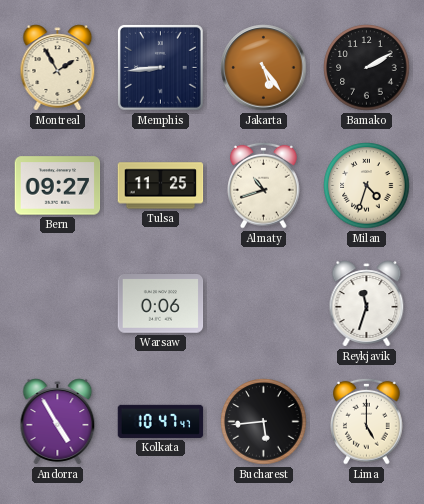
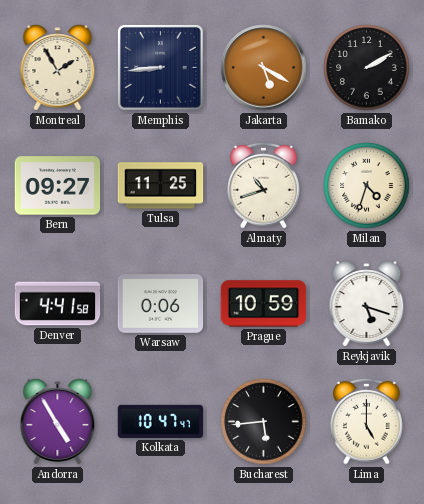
Jakarta: 5:24 -> 5:20 (264, 68)
Denver: none -> 4:41 (58, 304)
Prague: none -> 10:59 (264, 304)
Reykjavik: 11:33 -> 5:18 (367, 304)
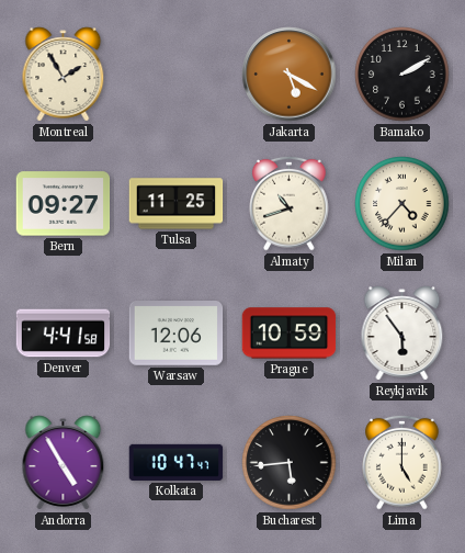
Memphis: 8:44 -> none (160, 67)
Milan: 4:33 -> 4:37 (402, 204)
Warsaw: 0:06 -> 12:06 (177, 334)
Reykjavik: 5:18 -> 5:54 (402, 334)
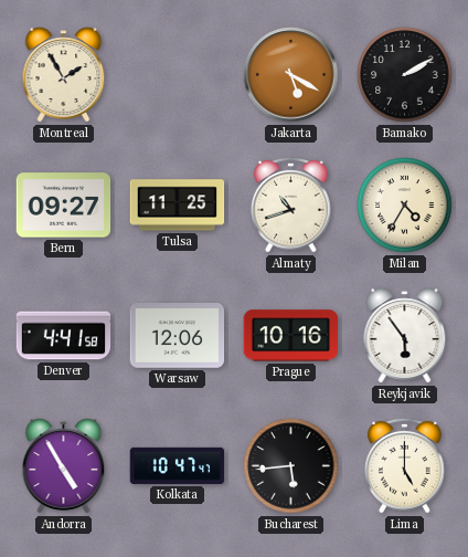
Milan: 4:37 -> 4:35 (405, 206)
Prague: 10:59 -> 10:16 (291, 336)
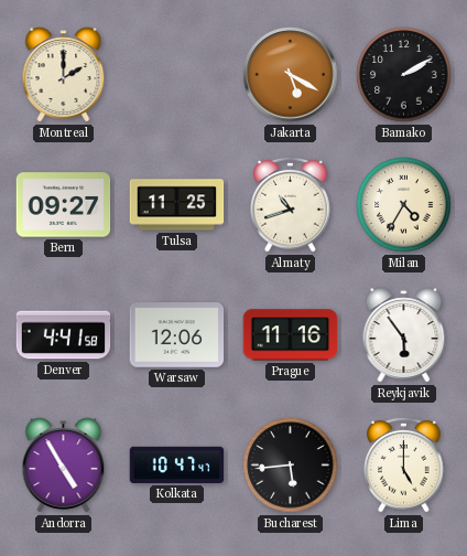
Montreal: 1:55 -> 2:00 (64, 75)
Prague: 10:16 -> 11:16 (291, 335)
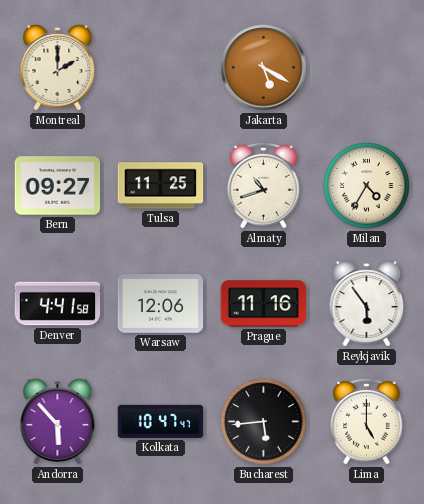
Bamako: 2:10 -> none (404, 75)
Andorra: 4:55 -> 5:53 (58, 422)
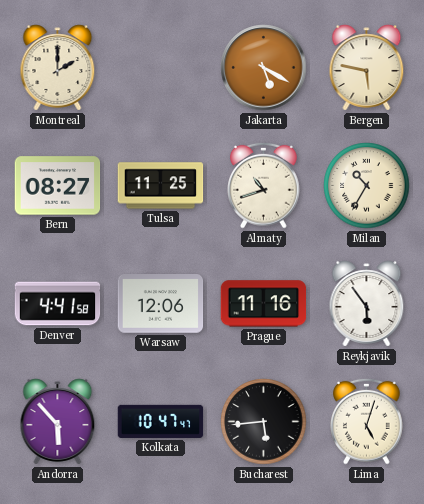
Bergen: none -> 5:47 (367, 68)
Bern: 09:27 -> 08:27 (58, 186)
Milan: 4:35 -> 10:35 (367, 186)
Lima: 5:00 -> 5:03 (367, 421)
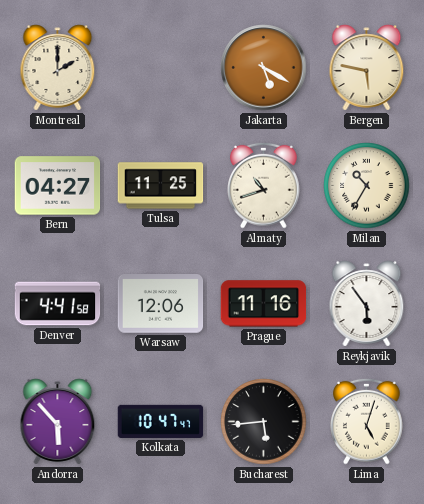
Bern: 08:27 -> 04:27 (58, 186)
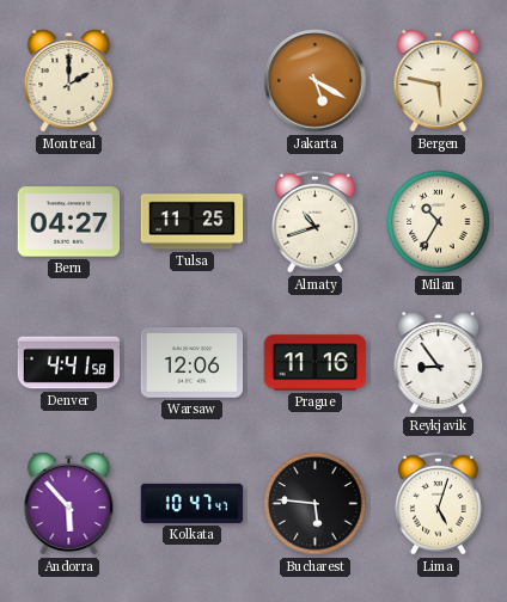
Reykjavik: 5:54 -> 8:54 (439, 363)
Bucharest: 5:44 -> 5:46 (316, 504)
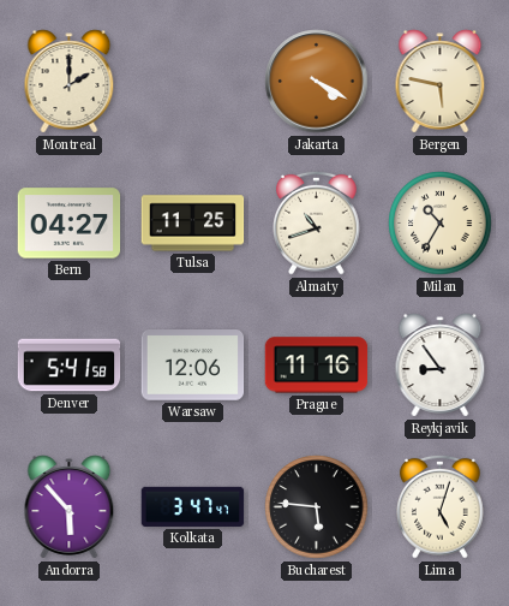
Jakarta: 5:20 -> 4:20 (317, 82)
Denver: 4:41 -> 5:41 (70, 366)
Kolkata: 10:47 -> 3:47 (193, 506)
